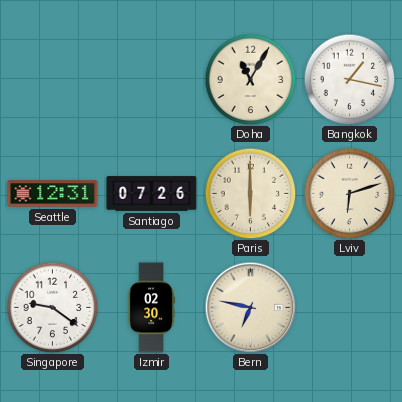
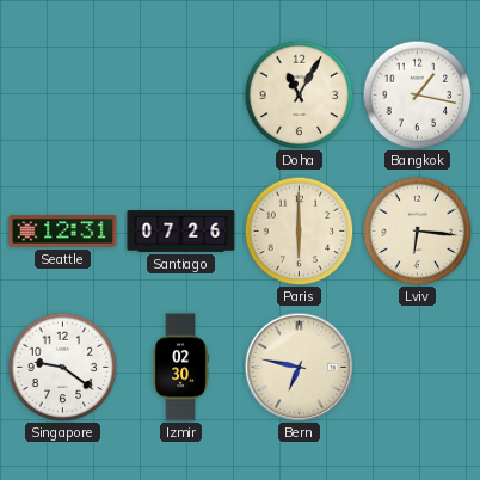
Lviv: 6:12 -> 6:16 (417, 230)
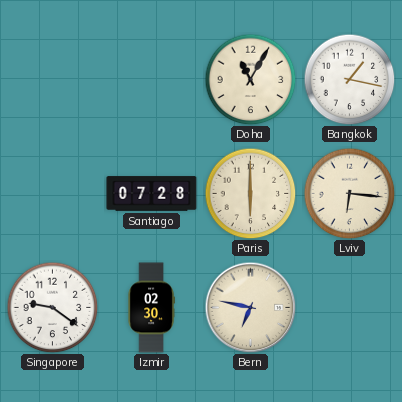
Seattle: 12:31 -> none (63, 232)
Santiago: 07:26 -> 07:28 (152, 194)
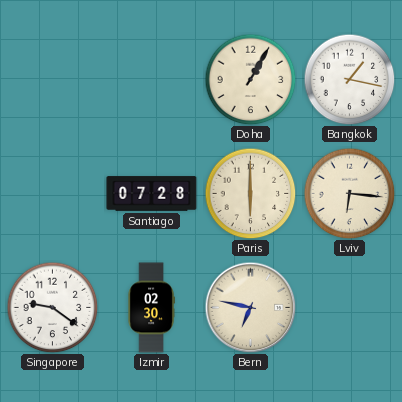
Doha: 11:05 -> 1:05 (250, 79)
